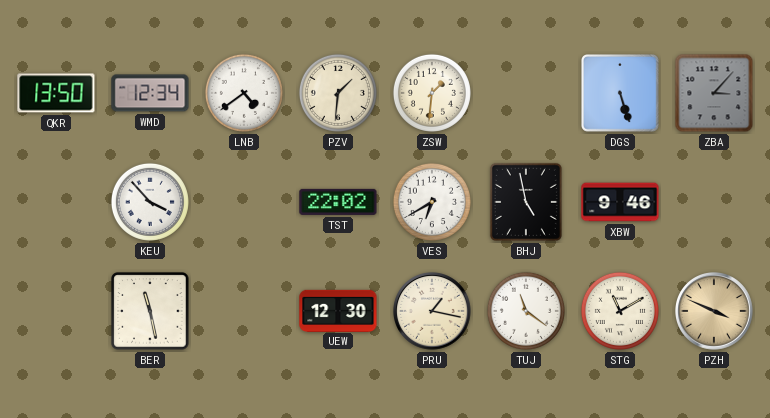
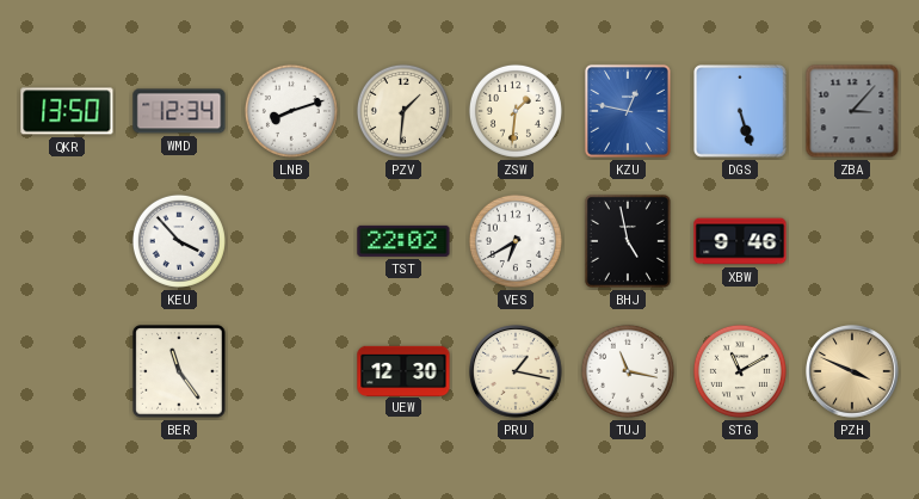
LNB: 4:39 -> 8:12 (291, 111)
KZU: none -> 12:47 (628, 111)
BER: 11:28 -> 11:24 (179, 371)
TUJ: 11:21 -> 11:17 (628, 371)
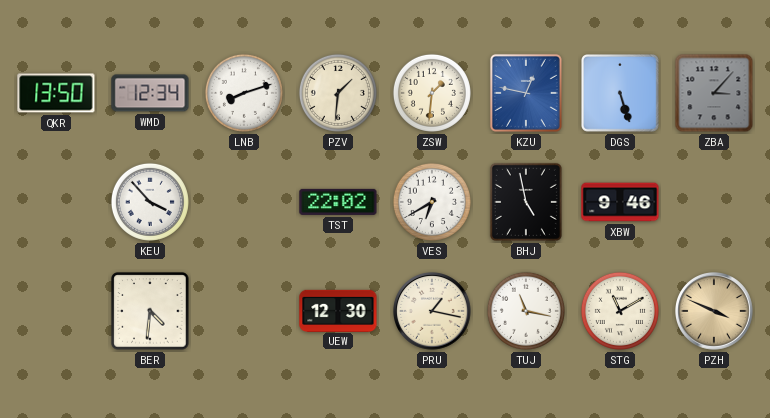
BER: 11:24 -> 4:31 (150, 311)
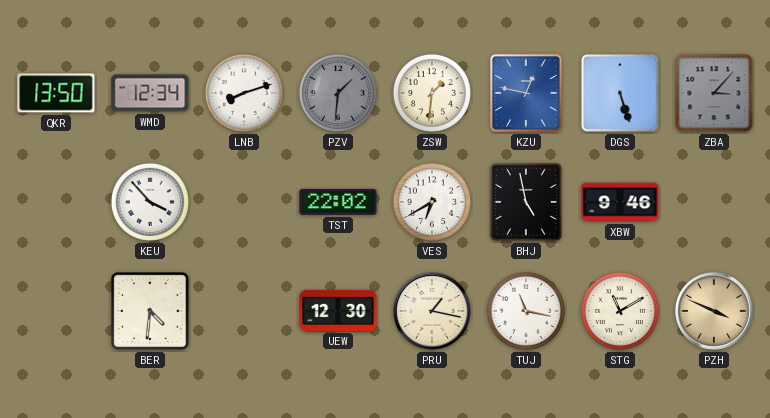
PZV dial: cream -> grey (338, 93)
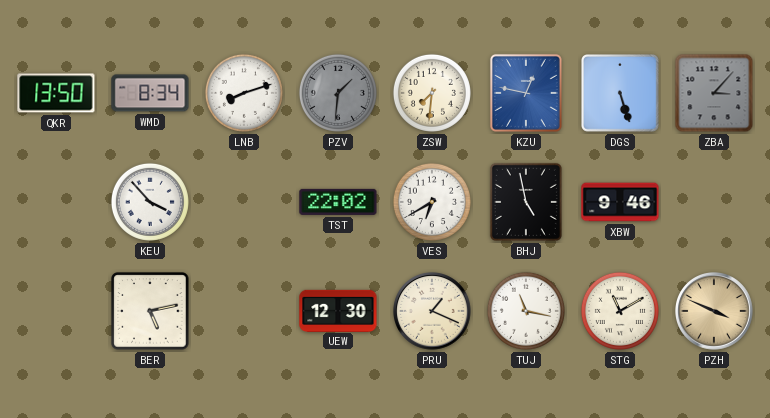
WMD: 12:34 -> 8:34 (150, 93)
ZSW: 1:31 -> 7:31 (432, 93)
BER: 4:31 -> 5:13 (150, 311)
PRU: 1:17 -> 1:19 (432, 312)
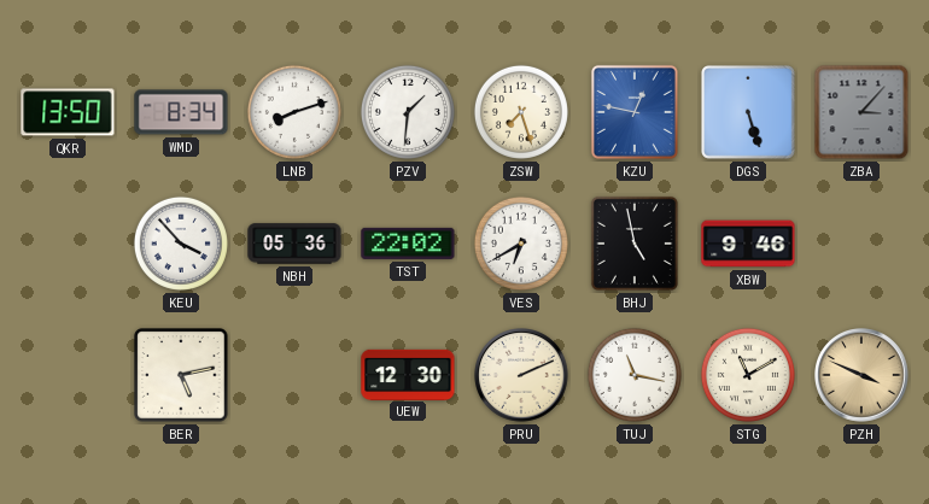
PZV dial: grey -> white (408, 112)
ZSW: 7:31 -> 7:27 (521, 112)
NBH: none -> 05:36 (294, 244)
PRU: 1:19 -> 2:11 (521, 376)
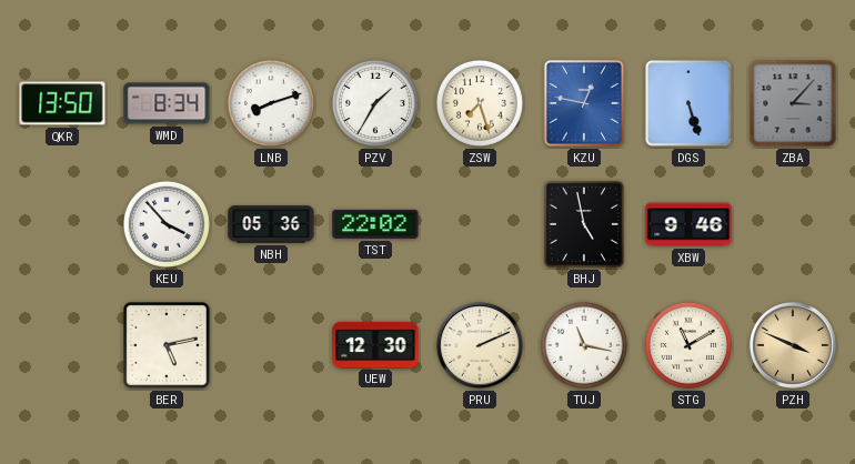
PZV: 1:31 -> 1:35 (375, 103)
VES: 6:40 -> none (521, 244)
